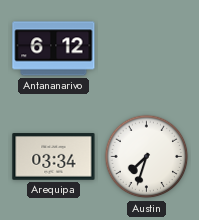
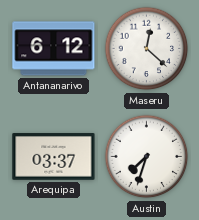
Maseru: none -> 12:22 (147, 49)
Arequipa: 03:34 -> 03:37 (54, 157)
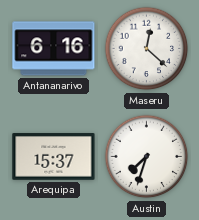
Antananarivo: 6:12 -> 6:16 (54, 49)
Arequipa: 03:37 -> 15:37 (54, 157)
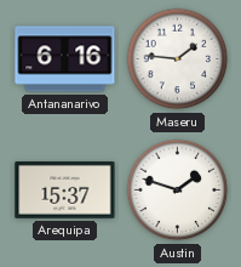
Maseru: 12:22 -> 1:46 (178, 59)
Austin: 7:33 -> 1:48 (178, 191)
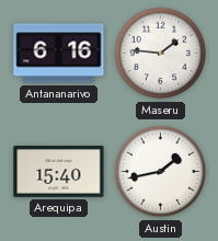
Arequipa: 15:37 -> 15:40 (59, 172)
Austin: 1:48 -> 1:43 (161, 172)
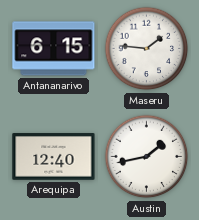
Antananarivo: 6:16 -> 6:15 (54, 49)
Arequipa: 15:40 -> 12:40 (54, 157)
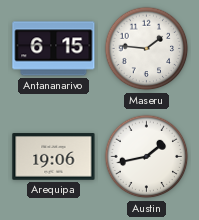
Arequipa: 12:40 -> 19:06 (54, 157)
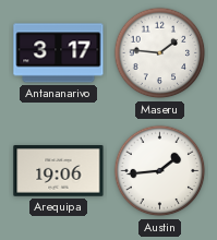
Antananarivo: 6:15 -> 3:17 (59, 53)
Austin: 1:43 -> 1:44 (160, 171)
